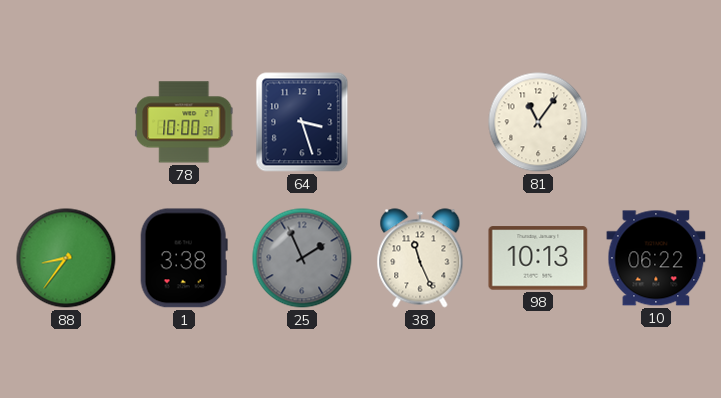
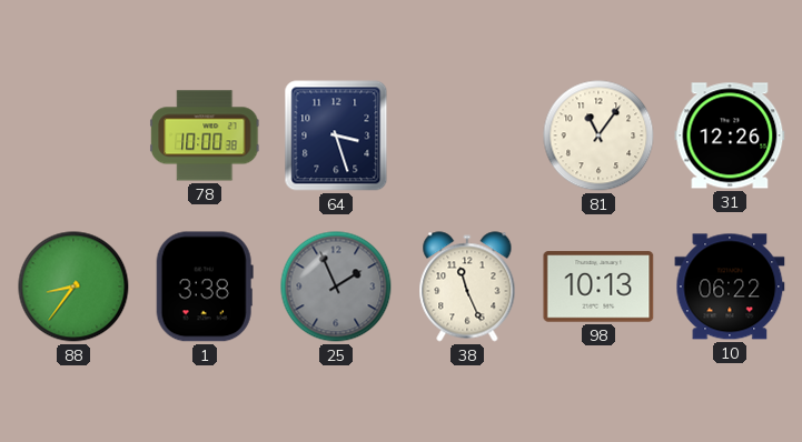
31: none -> 12:26 (730, 135)
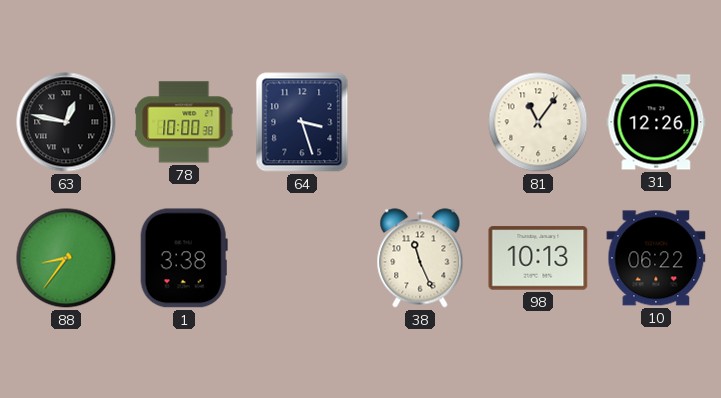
63: none -> 12:47 (66, 122)
25: 1:56 -> none (336, 287)
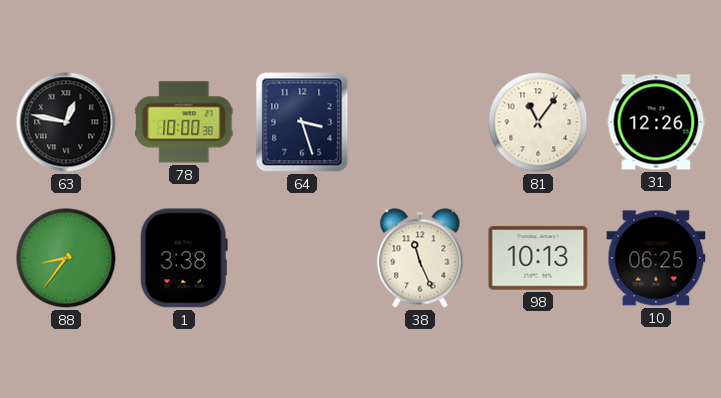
10: 06:22 -> 06:25 (656, 258)
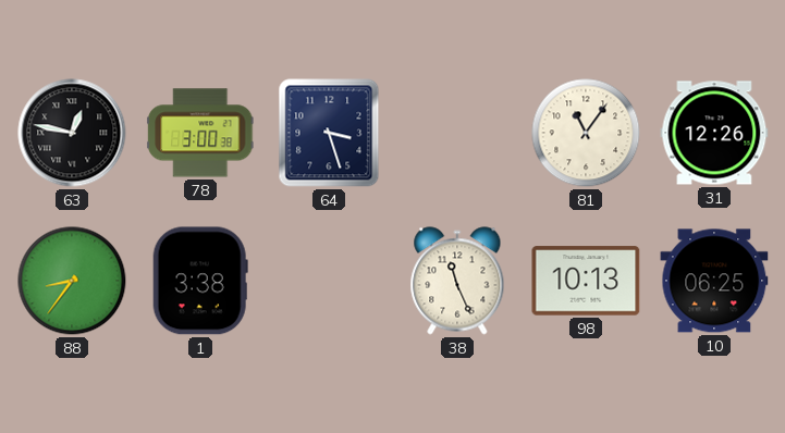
78: 10:00 -> 3:00 (200, 133)
